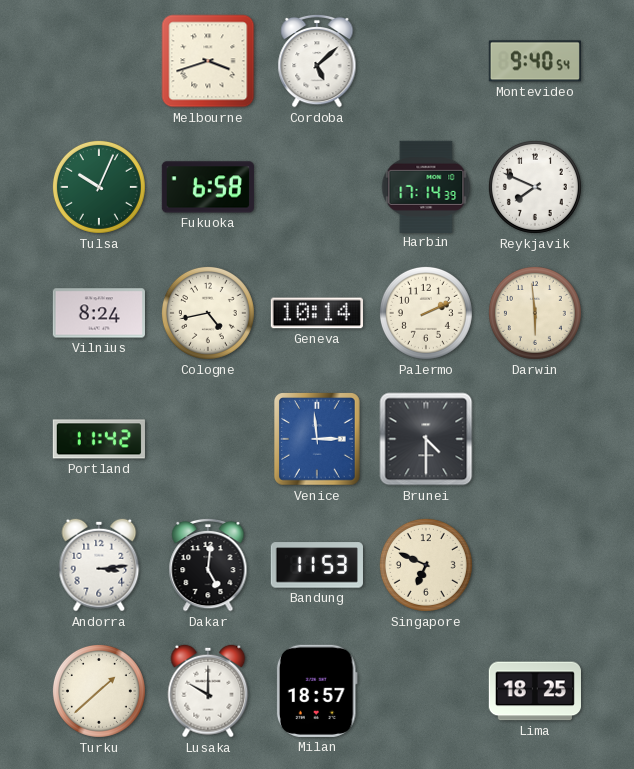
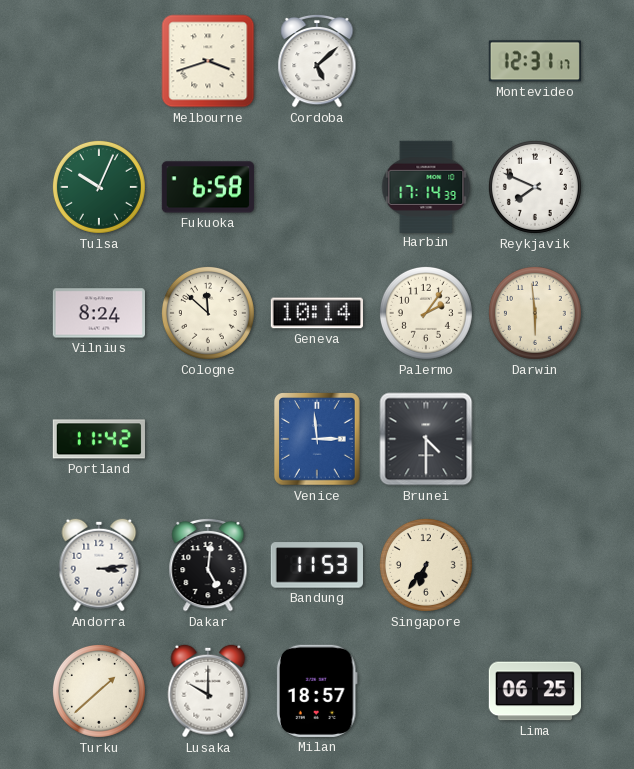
Montevideo: 9:40 -> 12:31 (534, 61)
Cologne: 4:43 -> 11:52 (208, 313)
Palermo: 2:11 -> 2:06 (426, 313)
Singapore: 6:49 -> 6:36 (426, 565)
Lima: 18:25 -> 06:25 (535, 691)
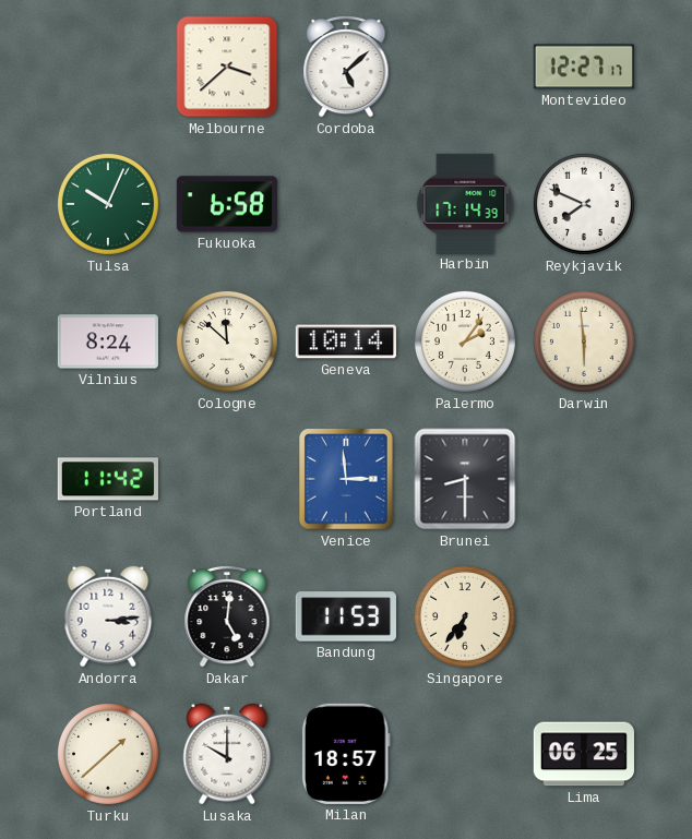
Melbourne: 3:42 -> 3:38 (227, 67)
Montevideo: 12:31 -> 12:27 (583, 67)
Brunei: 4:30 -> 8:30 (465, 479)
